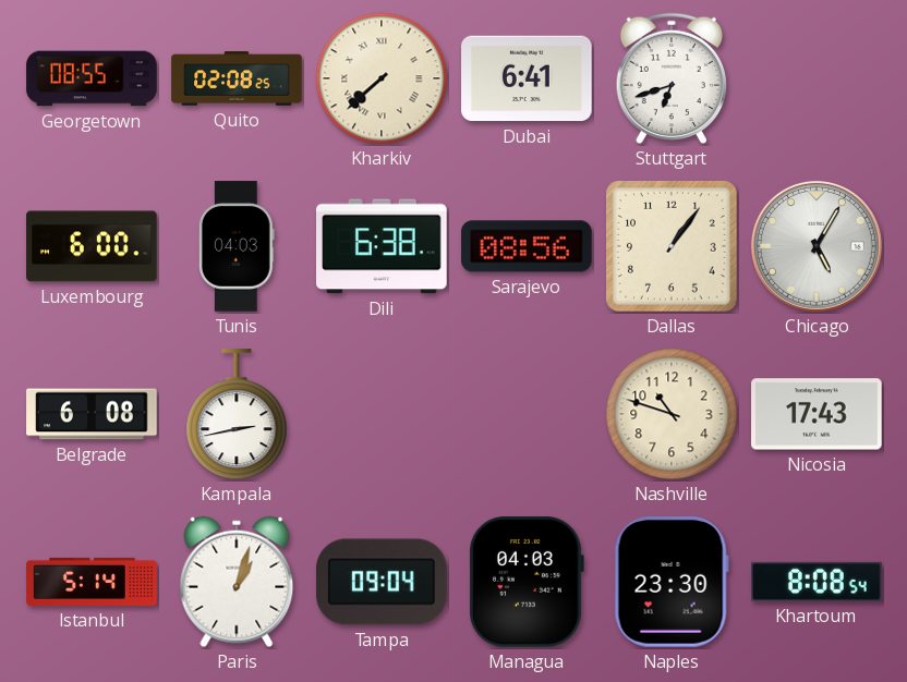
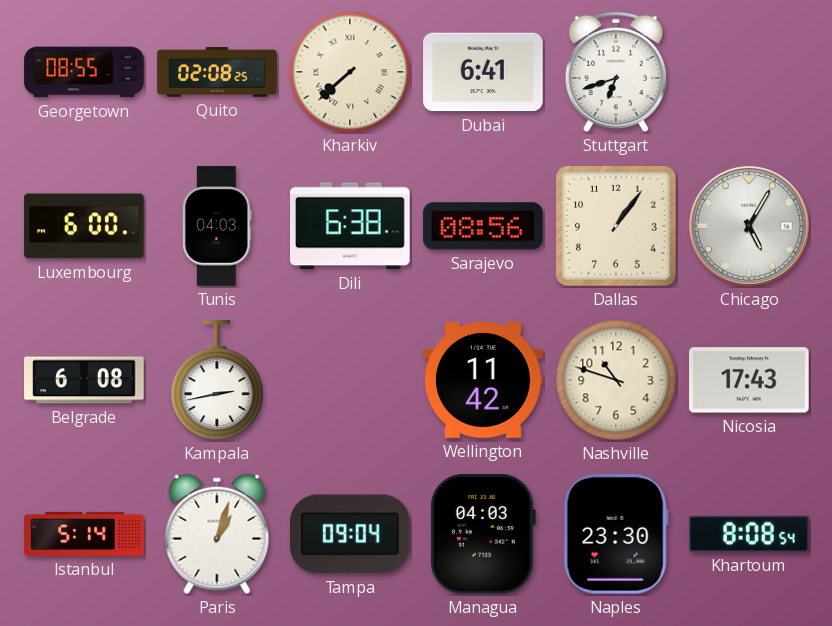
Wellington: none -> 11:42 (483, 381)
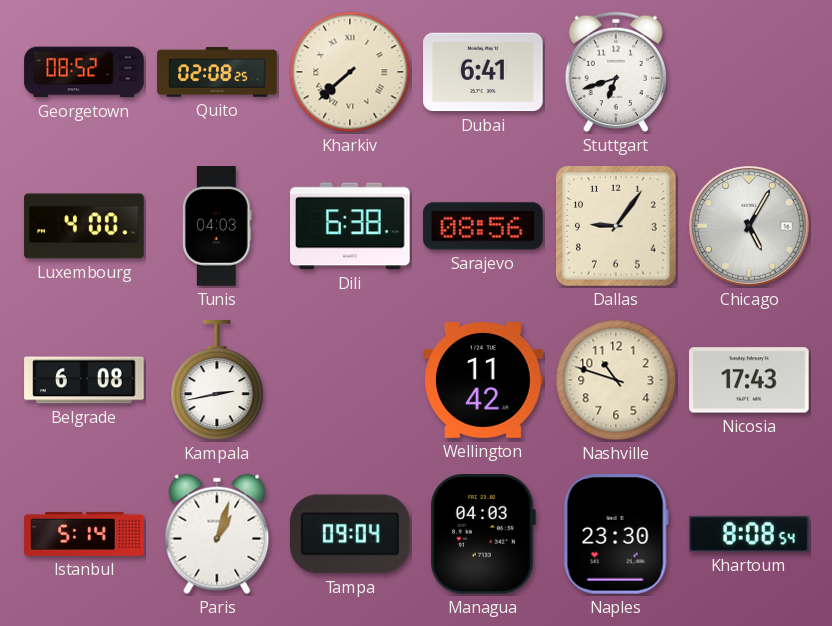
Georgetown: 08:55 -> 08:52 (84, 72)
Luxembourg: 6:00 -> 4:00 (84, 226)
Dallas: 1:06 -> 9:06 (617, 227)
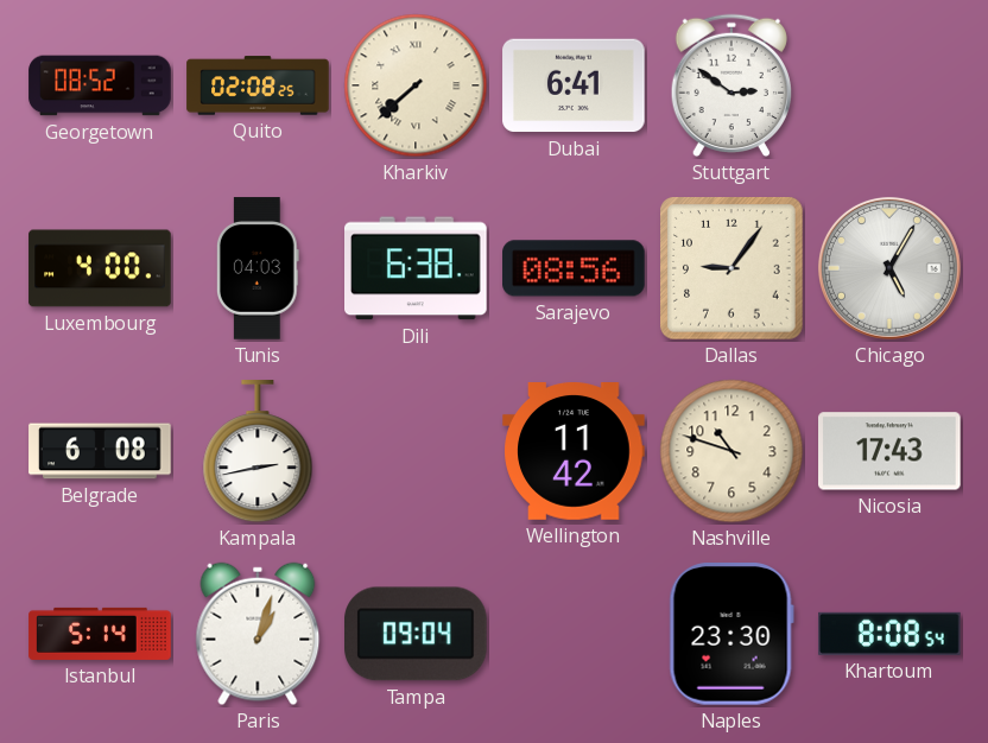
Stuttgart: 6:42 -> 2:51 (730, 85)
Managua: 04:03 -> none (483, 535)
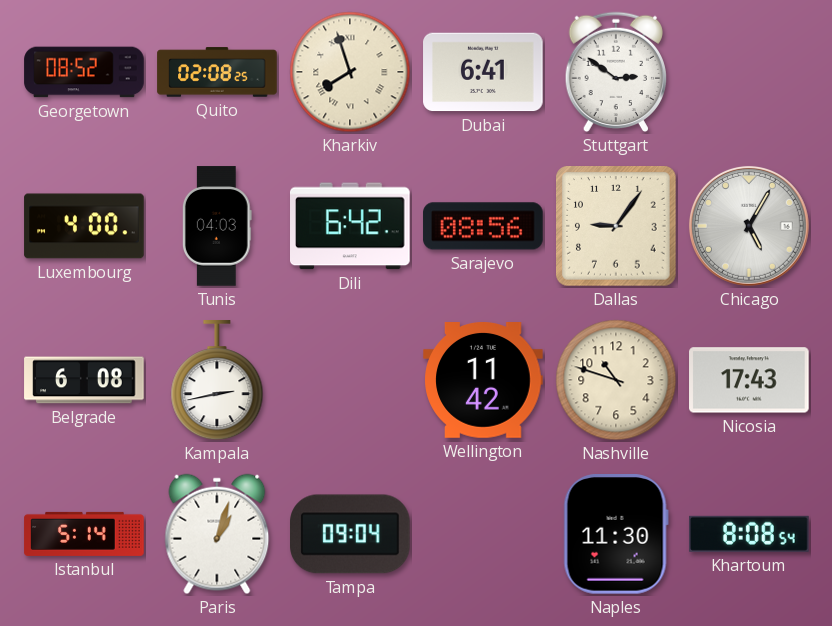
Kharkiv: 7:38 -> 7:57 (350, 72)
Dili: 6:38 -> 6:42 (351, 226)
Naples: 23:30 -> 11:30 (616, 535)
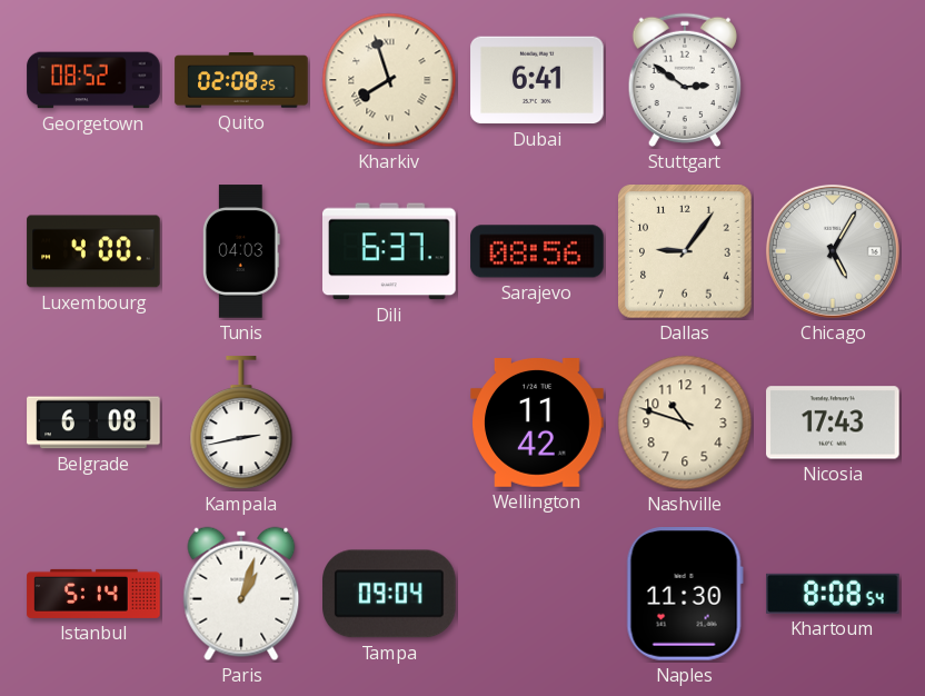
Dili: 6:42 -> 6:37 (390, 251)
